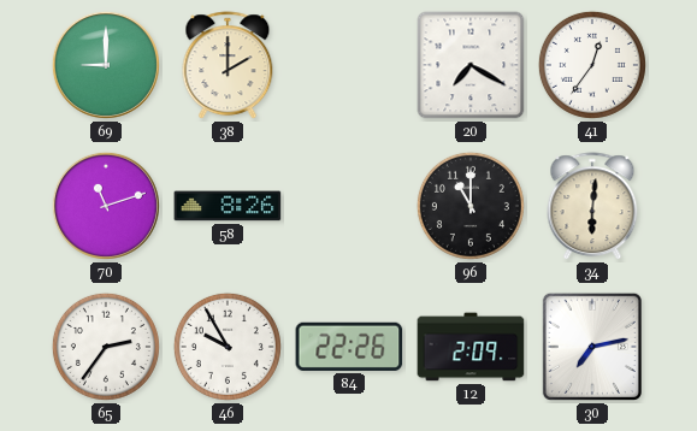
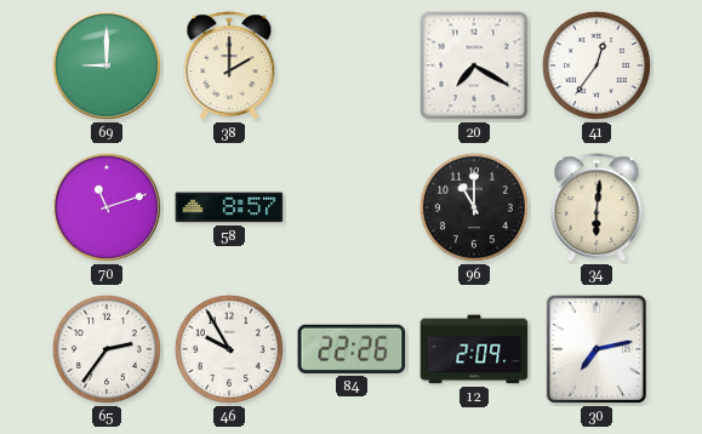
58: 8:26 -> 8:57 (229, 207)
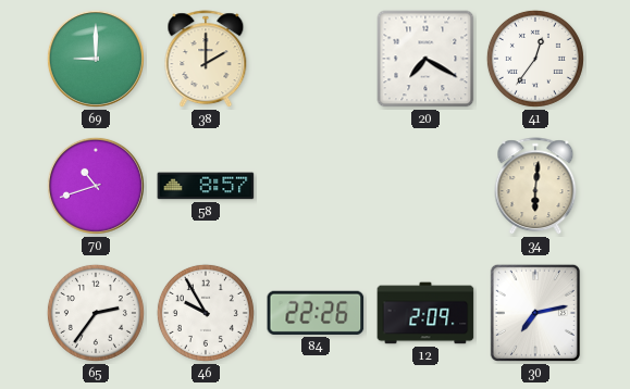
70: 11:12 -> 10:42 (96, 186)
96: 11:00 -> none (474, 207)
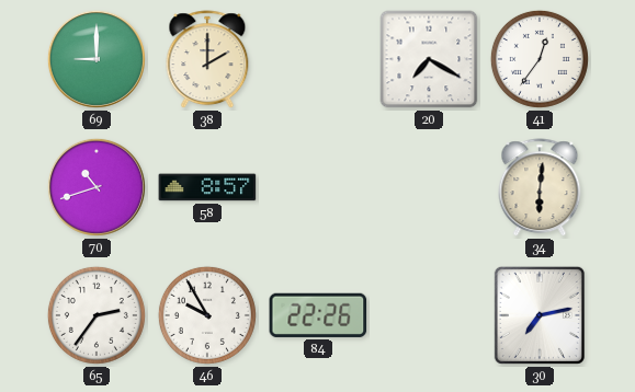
12: 2:09 -> none (425, 313)
